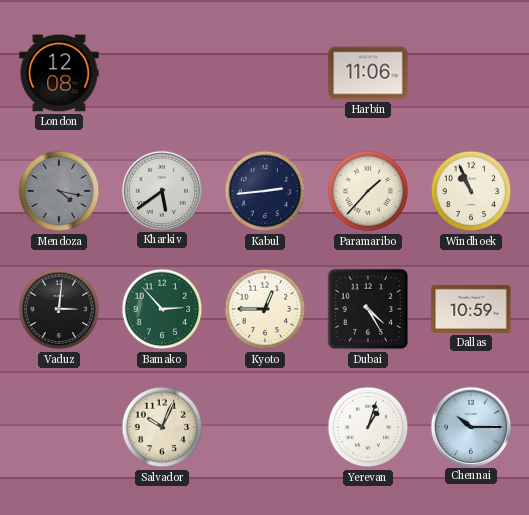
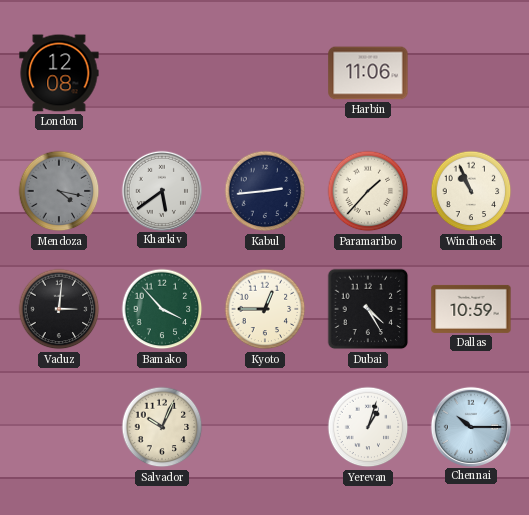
Bamako: 2:53 -> 3:53 (162, 309)
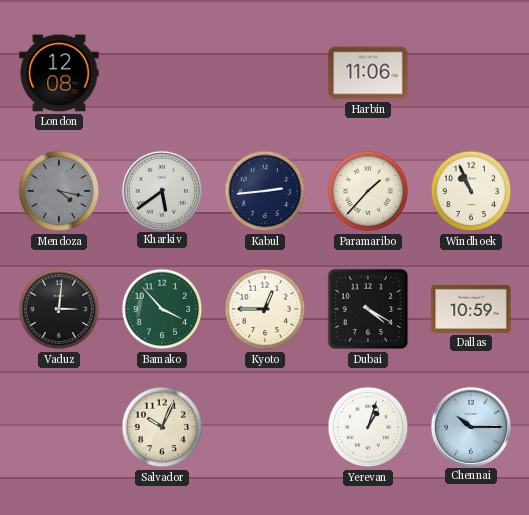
Dubai: 4:25 -> 4:20 (368, 309)
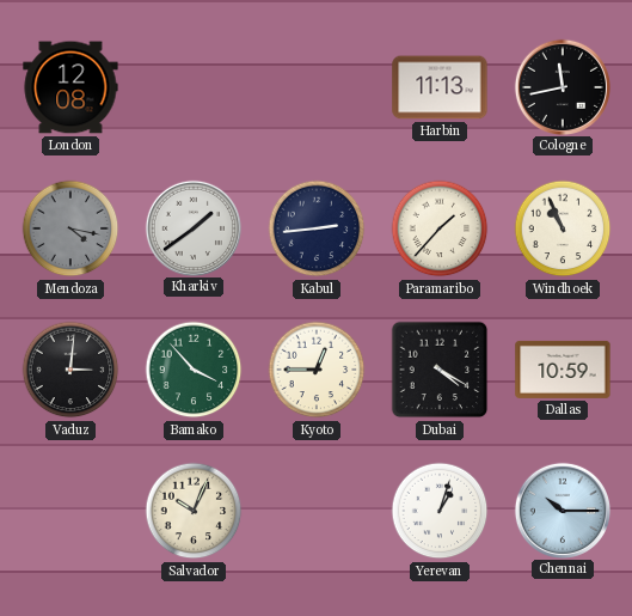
Harbin: 11:06 -> 11:13 (440, 87)
Cologne: none -> 11:43 (562, 86)
Kharkiv: 5:39 -> 1:39 (192, 227)
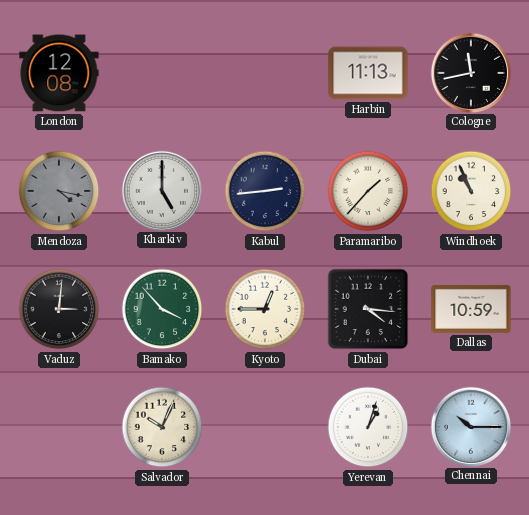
Kharkiv: 1:39 -> 5:00 (161, 190)
Dubai: 4:20 -> 4:16 (368, 309)
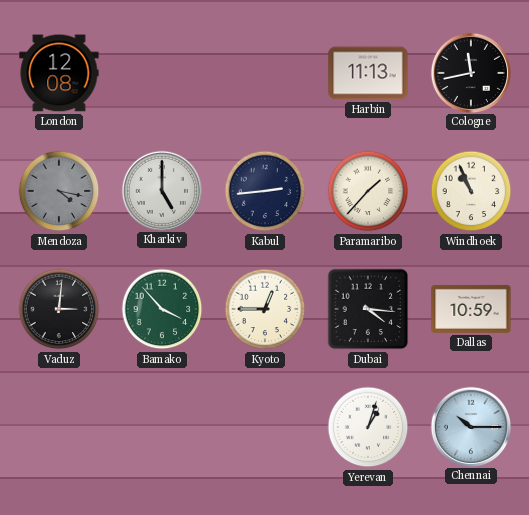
Salvador: 10:04 -> none (162, 427)
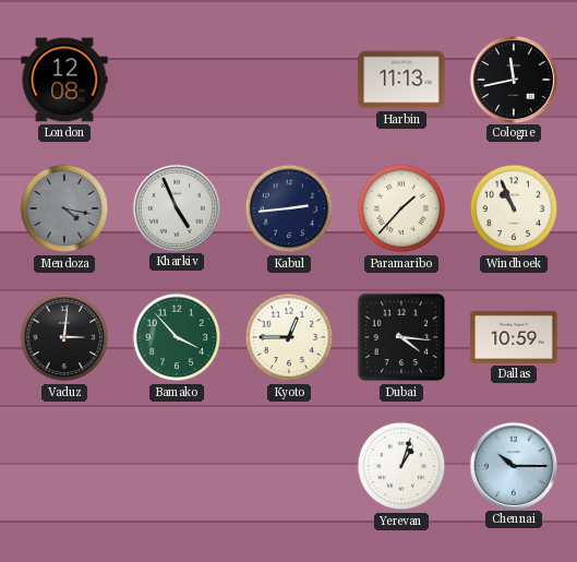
Kharkiv: 5:00 -> 4:56 (176, 207)
